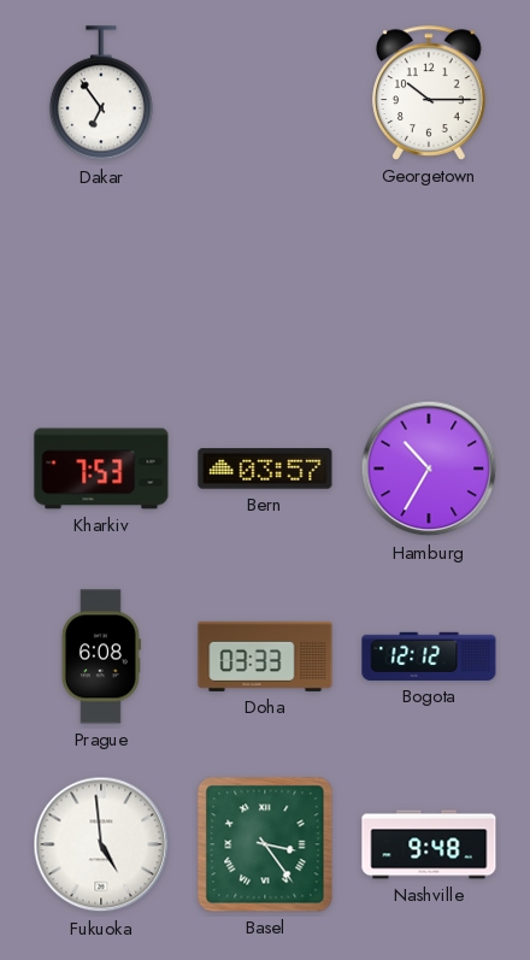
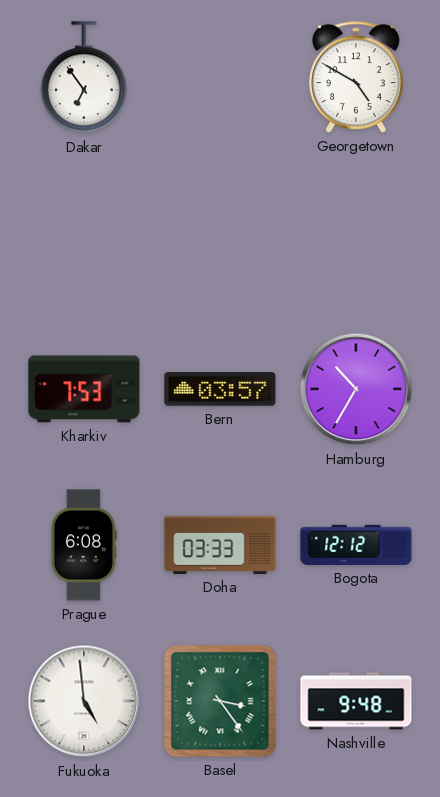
Georgetown: 10:15 -> 4:50 (356, 77)
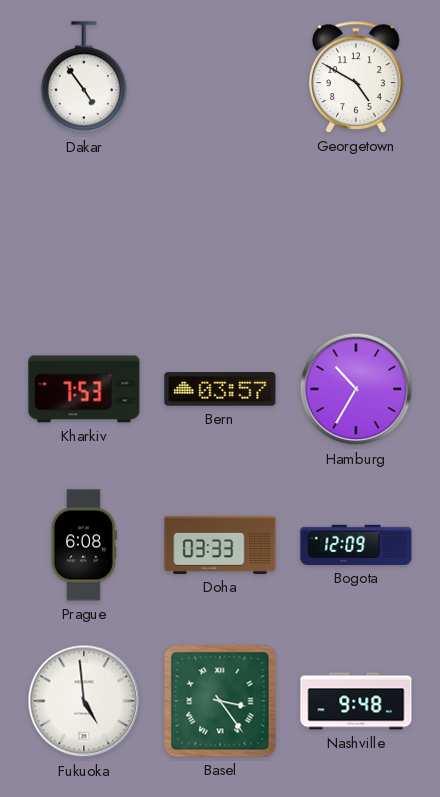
Dakar: 6:54 -> 4:54 (84, 78)
Bogota: 12:12 -> 12:09 (356, 545)
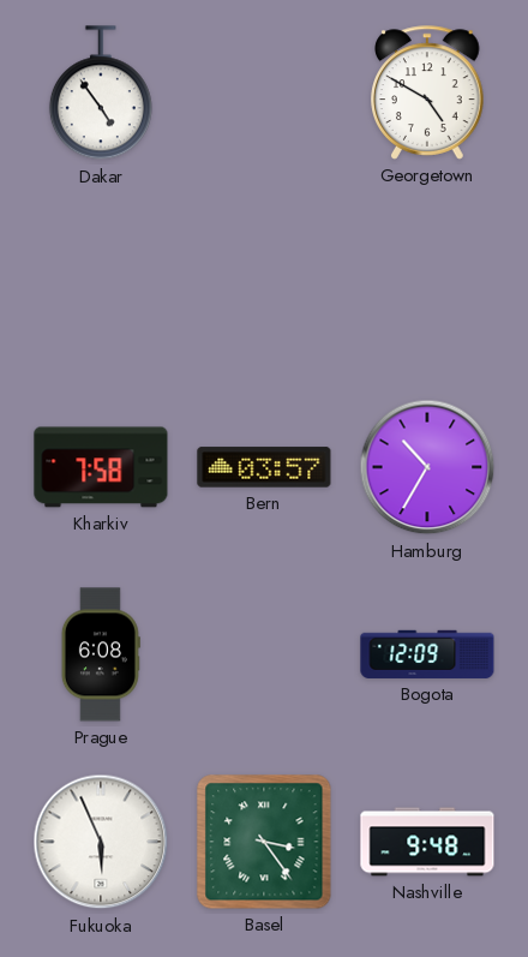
Kharkiv: 7:53 -> 7:58 (101, 467)
Doha: 03:33 -> none (220, 545)
Fukuoka: 4:59 -> 5:56 (101, 842)
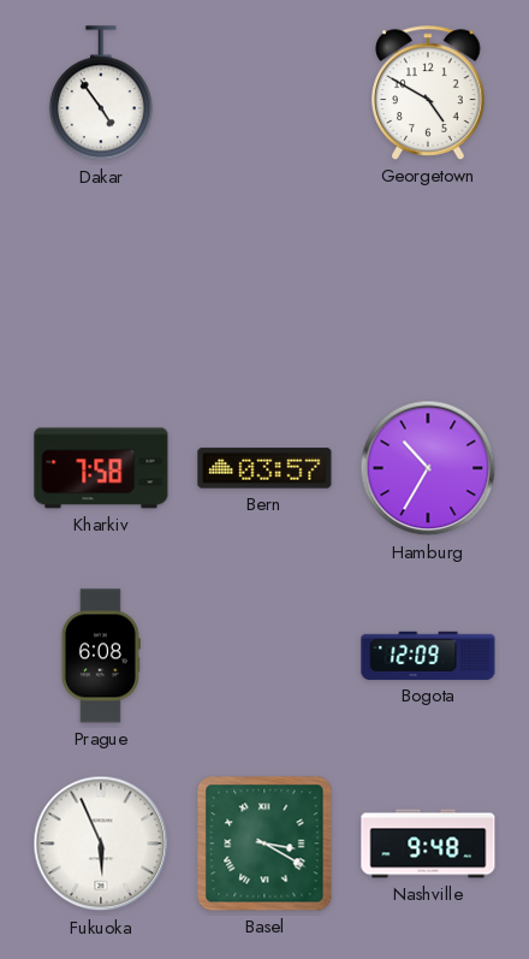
Basel: 3:24 -> 3:20 (264, 843)
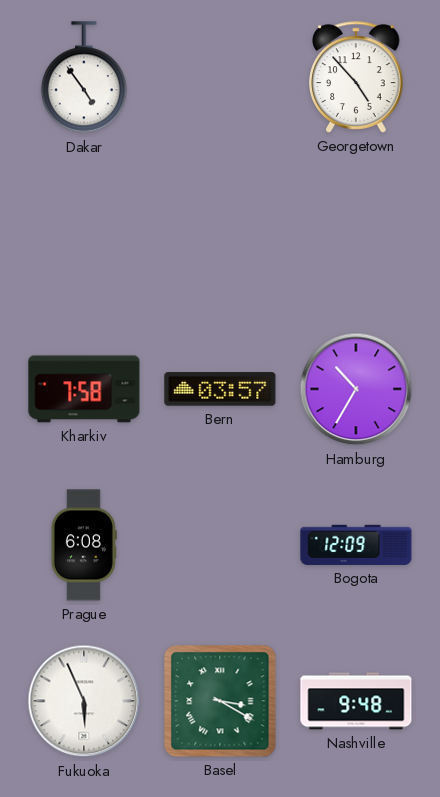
Georgetown: 4:50 -> 4:53 (356, 77)
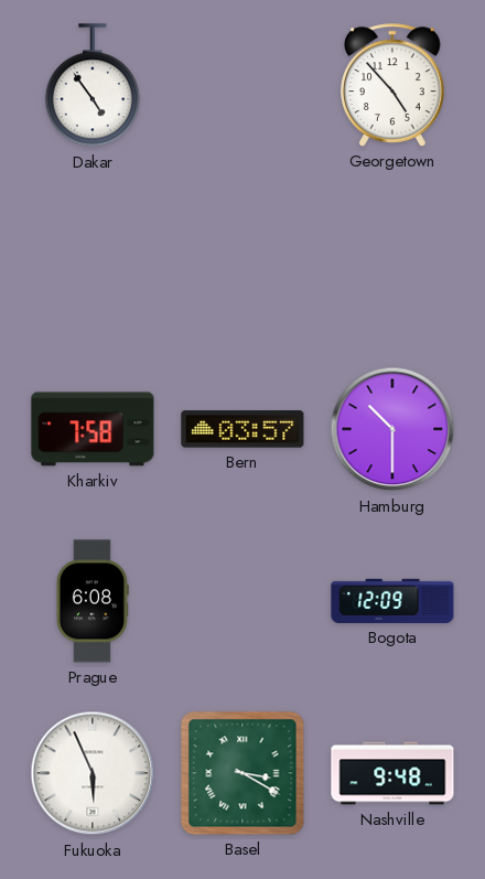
Hamburg: 10:35 -> 10:30 (392, 429)
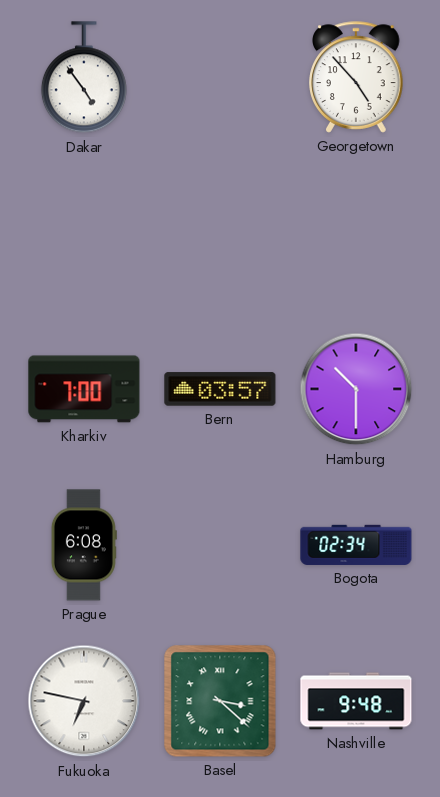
Kharkiv: 7:58 -> 7:00 (84, 389)
Bogota: 12:09 -> 02:34 (356, 545)
Fukuoka: 5:56 -> 6:47 (84, 701)
Basel: 3:20 -> 3:22 (220, 701)
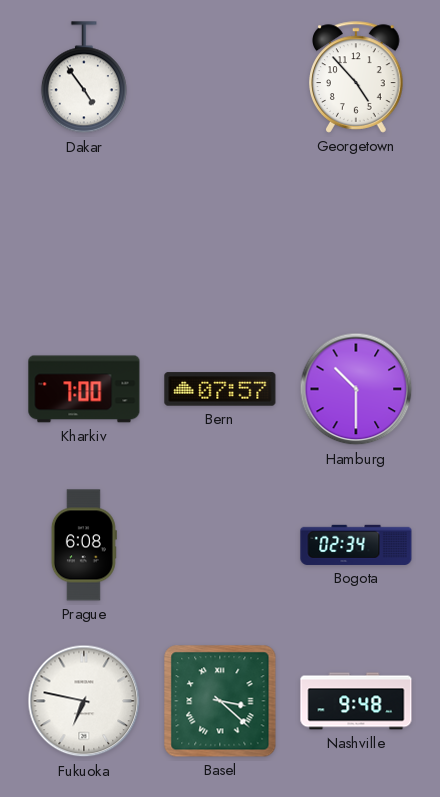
Bern: 03:57 -> 07:57 (220, 389)
